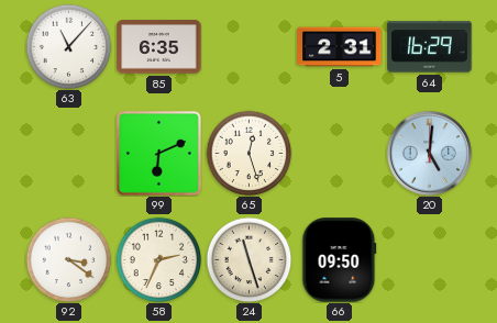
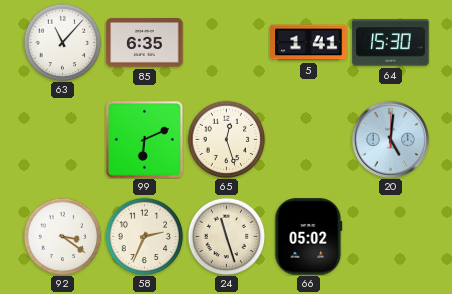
5: 2:31 -> 1:41 (309, 43)
64: 16:29 -> 15:30 (391, 43)
66: 09:50 -> 05:02 (309, 237)
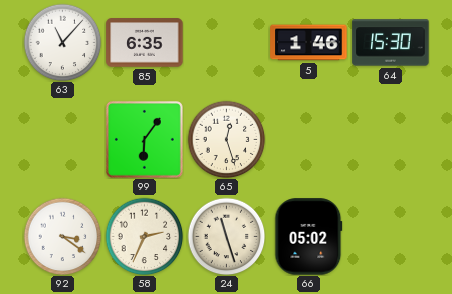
5: 1:41 -> 1:46 (309, 43)
99: 6:11 -> 6:06 (144, 139)
20: 5:01 -> none (390, 139)
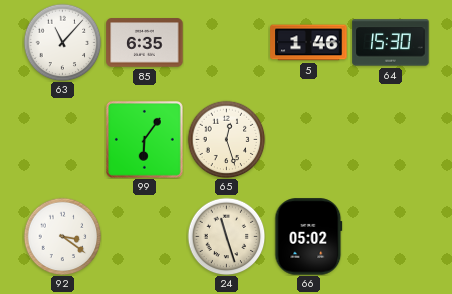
58: 2:34 -> none (144, 236)
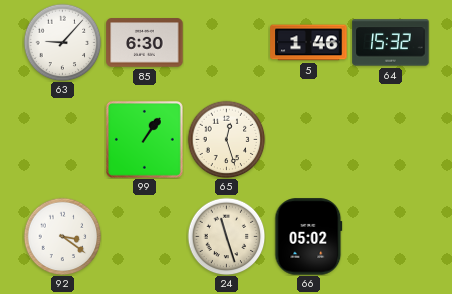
63: 11:07 -> 9:07 (62, 42)
85: 6:35 -> 6:30 (145, 43)
64: 15:30 -> 15:32 (391, 43)
99: 6:06 -> 1:06 (144, 139)
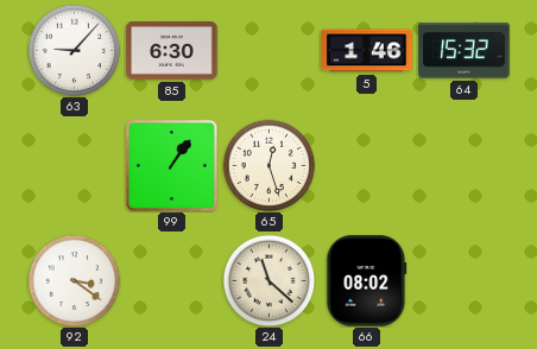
24: 11:27 -> 11:22 (268, 280)
66: 05:02 -> 08:02 (367, 281)
